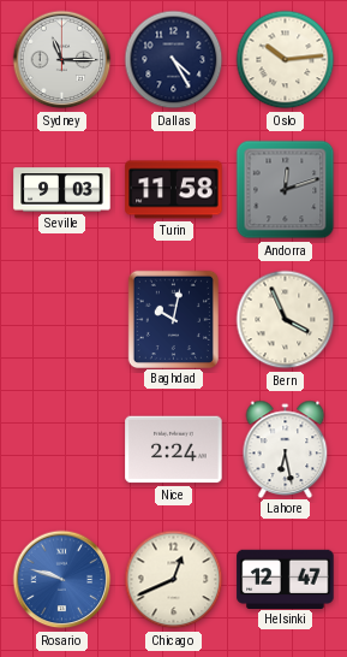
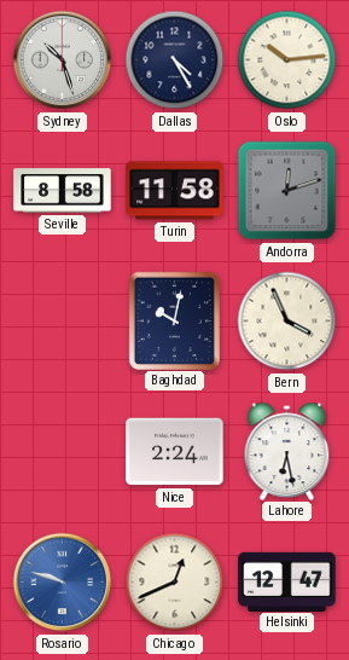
Sydney: 11:15 -> 10:27 (63, 60)
Seville: 9:03 -> 8:58 (63, 191)
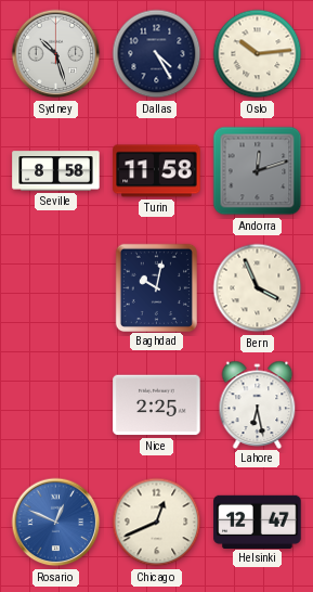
Nice: 2:24 -> 2:25 (157, 406)
Rosario: 9:48 -> 12:49 (56, 523)
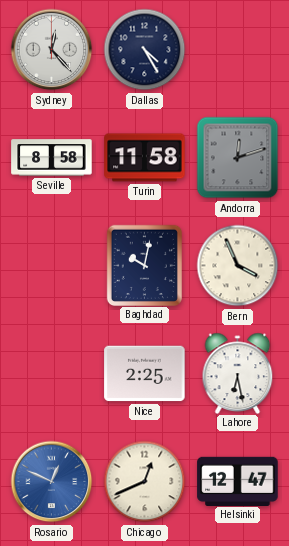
Sydney: 10:27 -> 12:23 (52, 50)
Oslo: 10:14 -> none (258, 54)
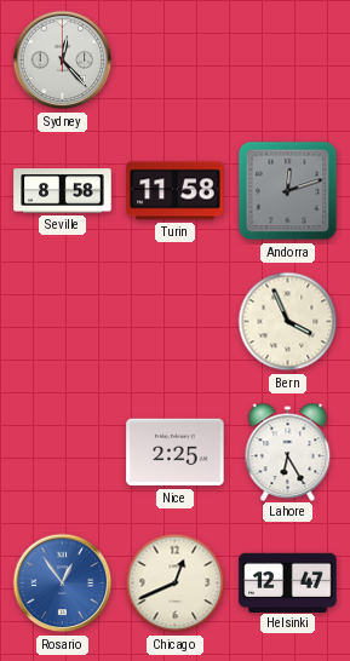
Dallas: 4:25 -> none (145, 50)
Baghdad: 10:02 -> none (144, 265)
Lahore: 6:28 -> 6:25 (288, 452)
Rosario: 12:49 -> 12:54 (63, 584)
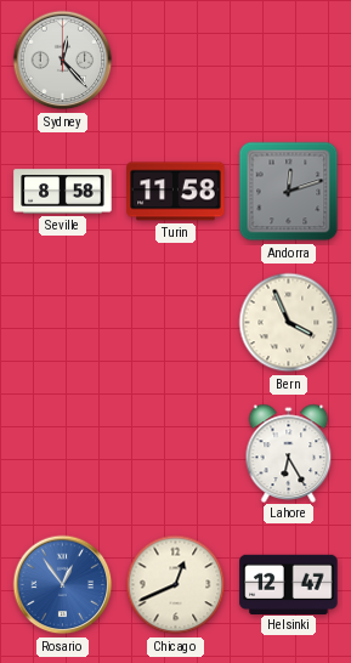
Nice: 2:25 -> none (176, 453)
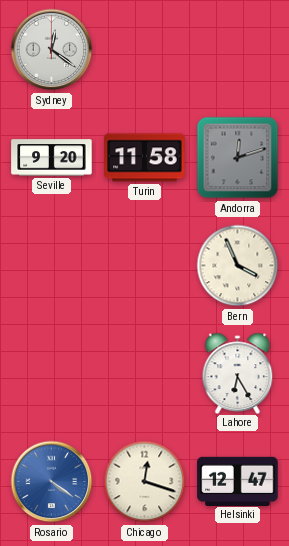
Sydney: 12:23 -> 12:21 (52, 50)
Seville: 8:58 -> 9:20 (52, 158)
Rosario: 12:54 -> 4:21 (52, 482)
Chicago: 12:41 -> 12:18 (145, 482)
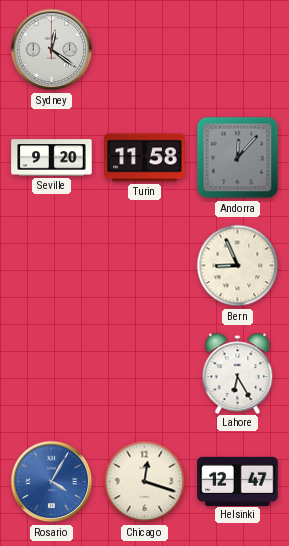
Andorra: 12:12 -> 12:07 (238, 158)
Bern: 3:56 -> 8:56 (238, 266)
Rosario: 4:21 -> 4:05 (52, 482)
